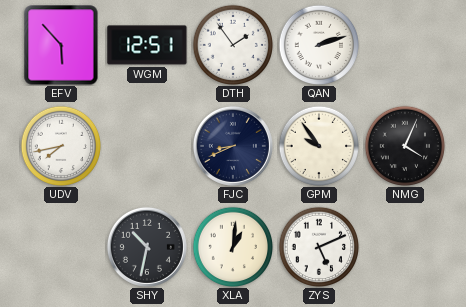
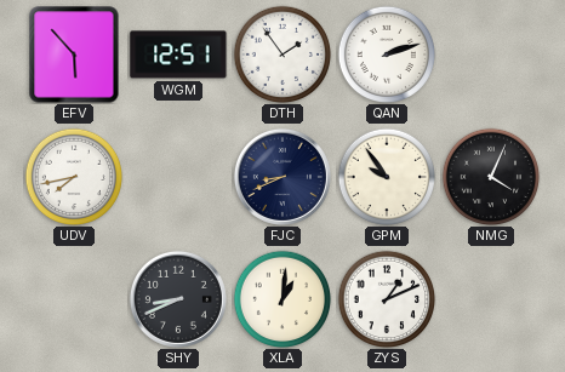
SHY: 10:32 -> 8:41 (178, 299)
ZYS: 5:11 -> 1:11 (386, 298)
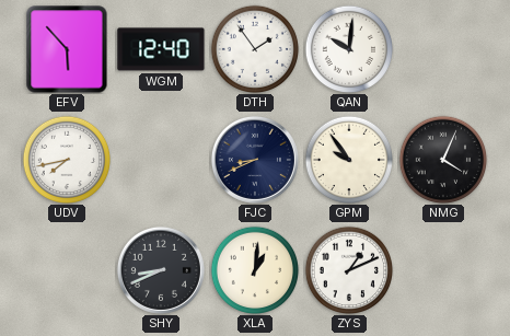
WGM: 12:51 -> 12:40 (161, 49)
QAN: 2:12 -> 10:01 (348, 48)
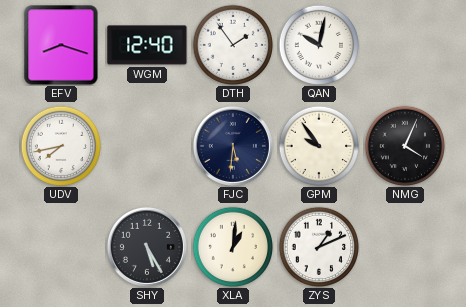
EFV: 5:53 -> 8:18 (61, 45)
QAN: 10:01 -> 10:02 (318, 44)
FJC: 8:41 -> 5:31 (233, 146)
SHY: 8:41 -> 5:25 (147, 247)
